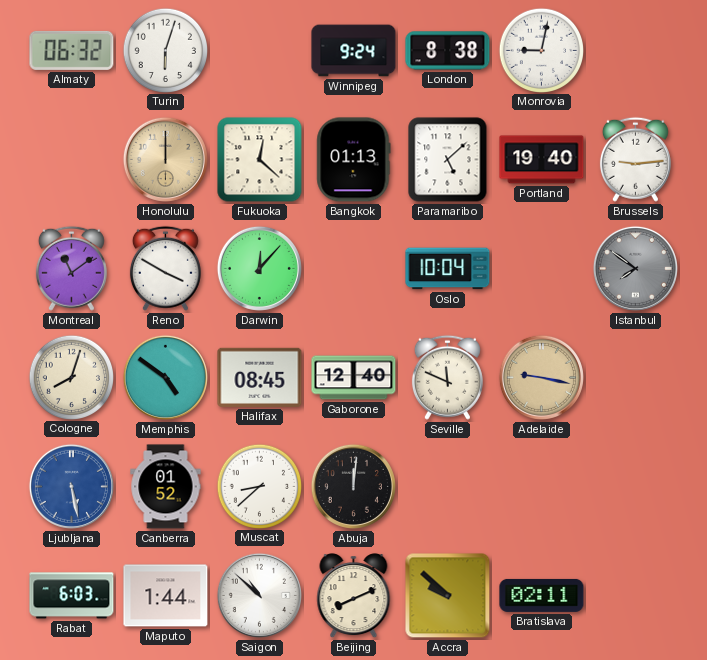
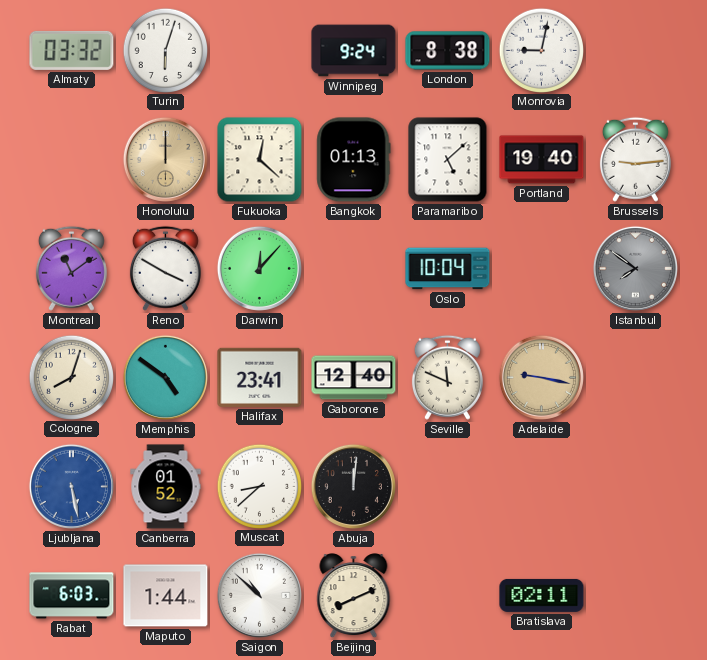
Almaty: 06:32 -> 03:32 (72, 50)
Halifax: 08:45 -> 23:41 (260, 377)
Accra: 9:52 -> none (448, 596)
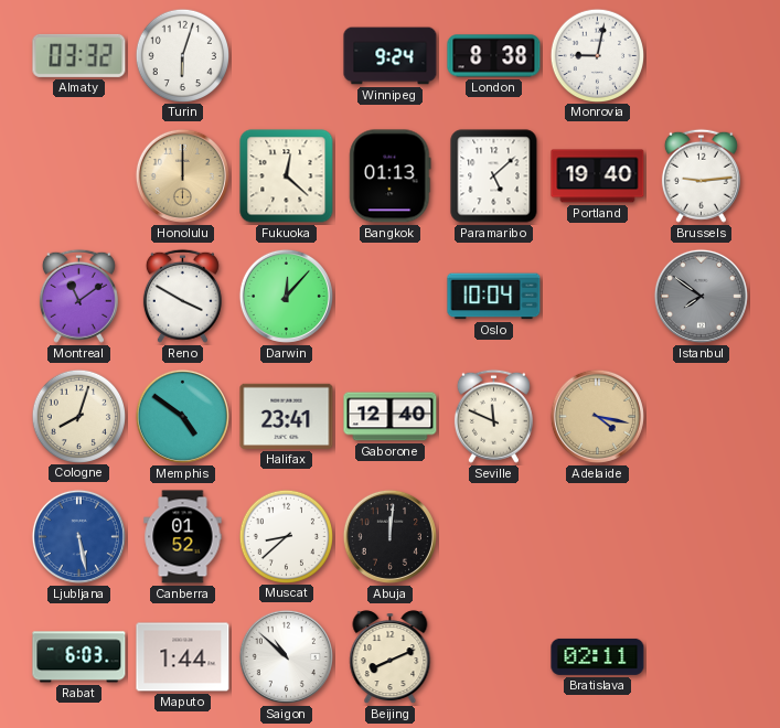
Adelaide: 9:17 -> 4:17 (597, 416)
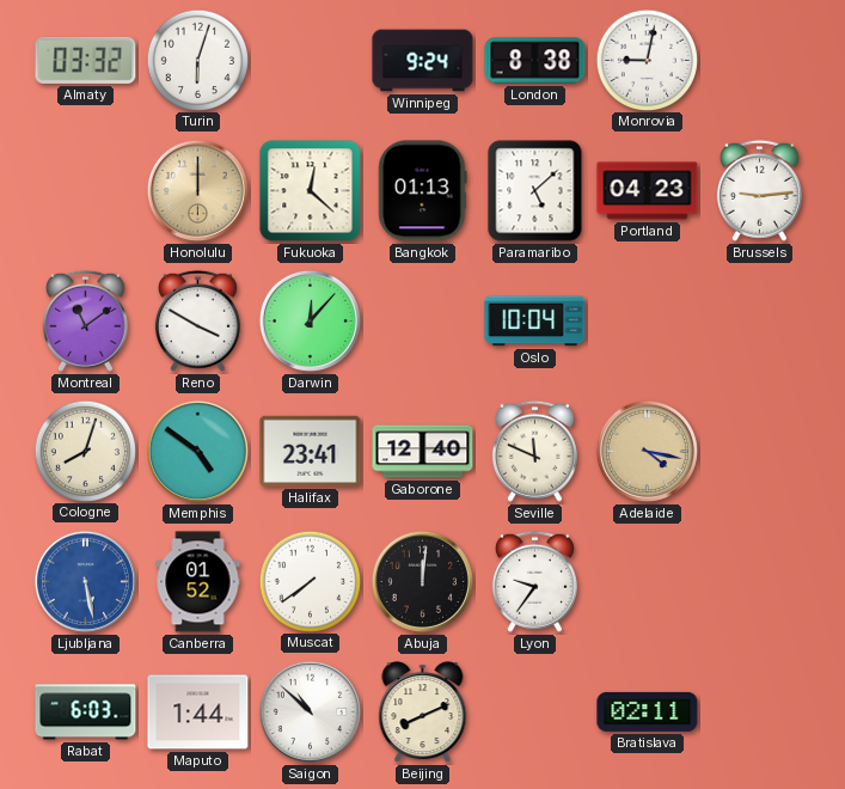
Portland: 19:40 -> 04:23 (648, 191)
Istanbul: 7:51 -> none (701, 296)
Muscat: 8:38 -> 7:39 (310, 581)
Lyon: none -> 9:36 (534, 581)
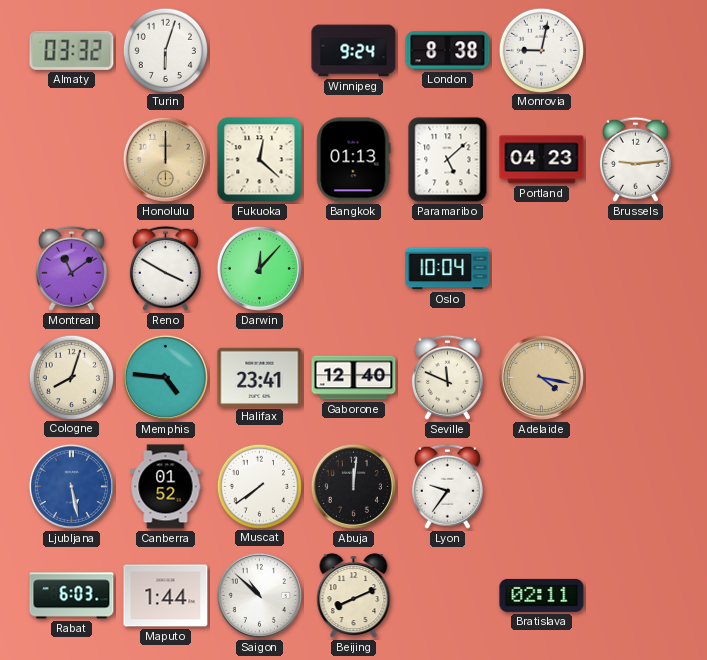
Memphis: 4:51 -> 4:46 (165, 377)
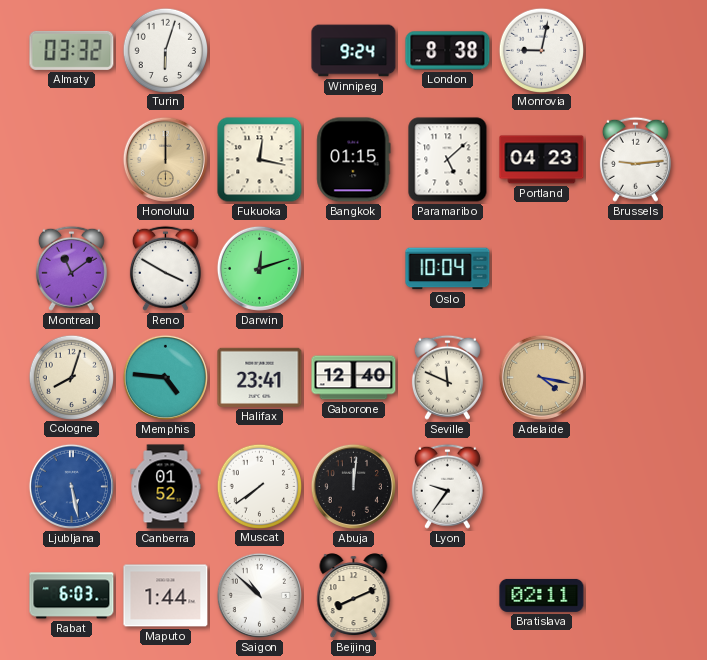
Fukuoka: 12:22 -> 12:17 (260, 160)
Bangkok: 01:13 -> 01:15 (354, 160)
Darwin: 12:07 -> 12:12 (259, 268)
